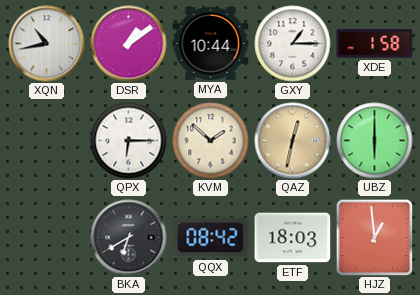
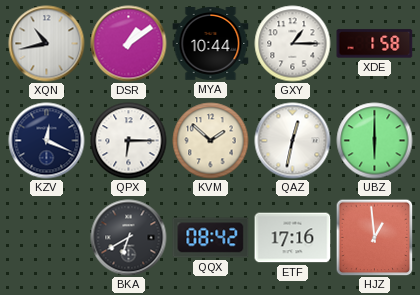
KZV: none -> 12:19 (47, 141)
QAZ dial: champagne -> white (293, 141)
ETF: 18:03 -> 17:16 (293, 238)
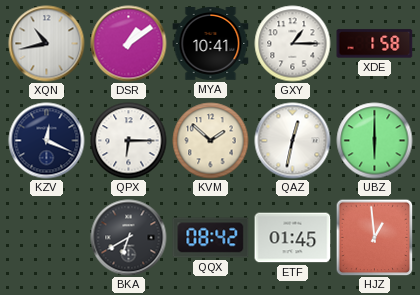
MYA: 10:44 -> 10:41 (211, 44)
ETF: 17:16 -> 01:45 (293, 238)
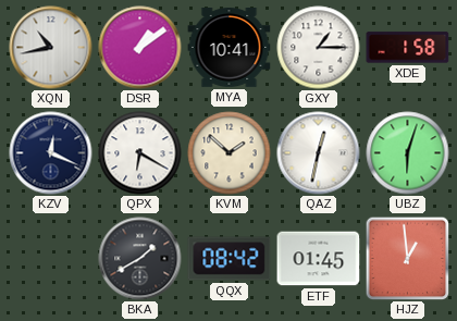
QPX: 6:15 -> 6:20 (140, 153)
UBZ: 6:00 -> 6:03 (408, 153)
BKA: 6:40 -> 1:40 (140, 259)
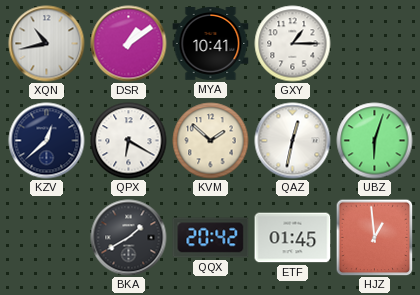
XDE: 1:58 -> none (408, 48)
KZV: 12:19 -> 12:38 (47, 141)
QQX: 08:42 -> 20:42 (211, 238)
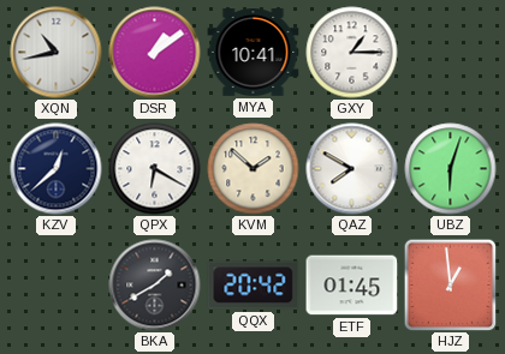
QAZ: 12:32 -> 7:50 (352, 169)
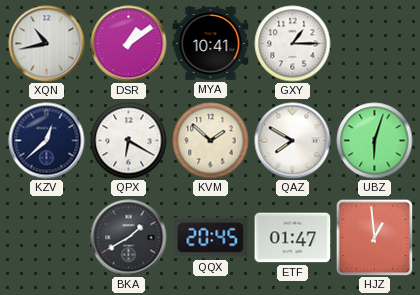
QQX: 20:42 -> 20:45 (211, 238)
ETF: 01:45 -> 01:47 (293, 238)
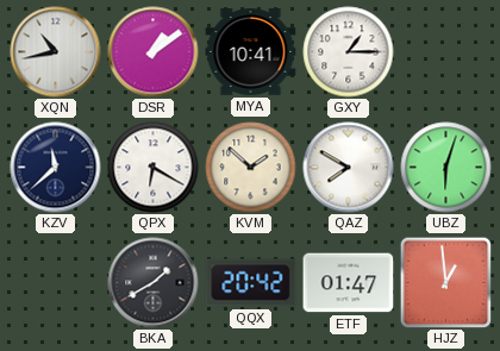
KZV: 12:38 -> 11:38 (56, 168)
QQX: 20:45 -> 20:42 (251, 283)
